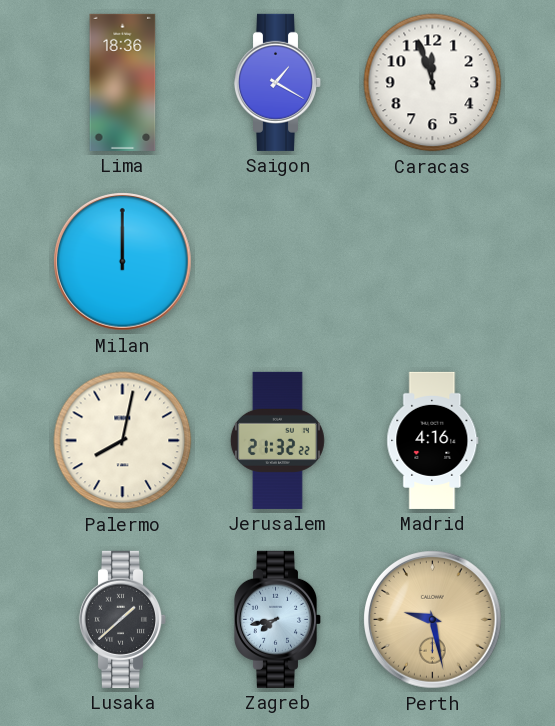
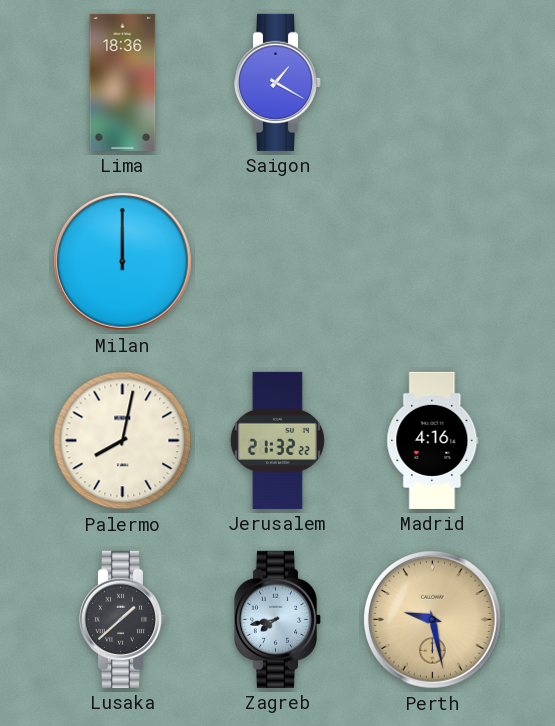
Caracas: 11:57 -> none (433, 83)
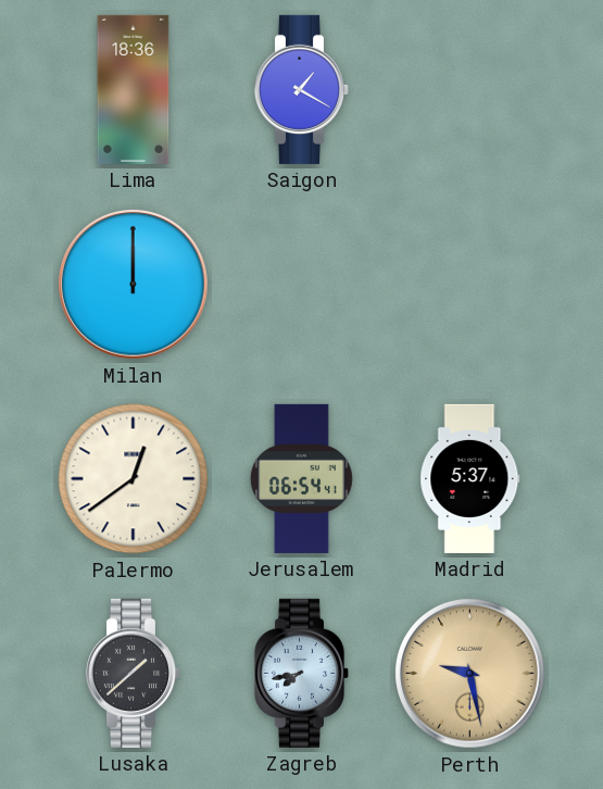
Palermo: 8:02 -> 12:39 (134, 479)
Jerusalem: 21:32 -> 06:54 (301, 478)
Madrid: 4:16 -> 5:37 (470, 478)
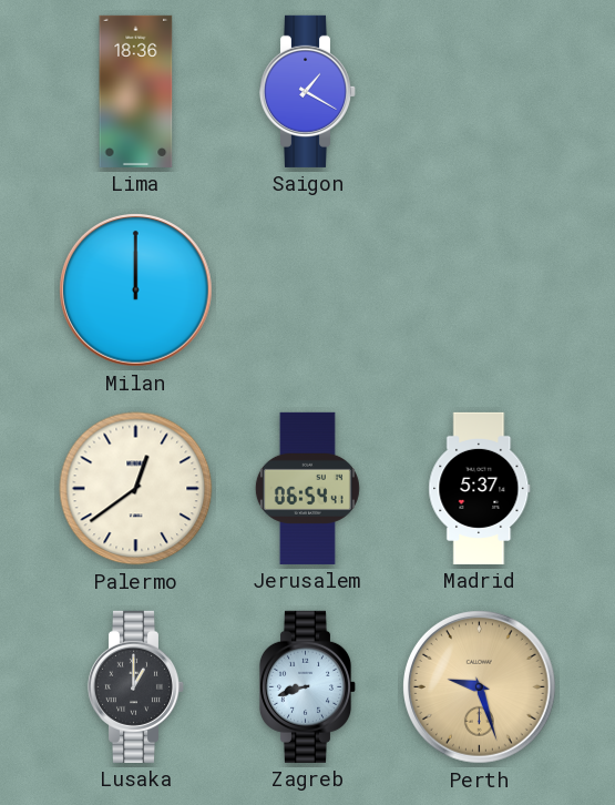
Lusaka: 1:38 -> 1:00 (136, 686)
Zagreb: 7:43 -> 8:42 (308, 686)
Perth: 9:28 -> 9:27 (480, 687)
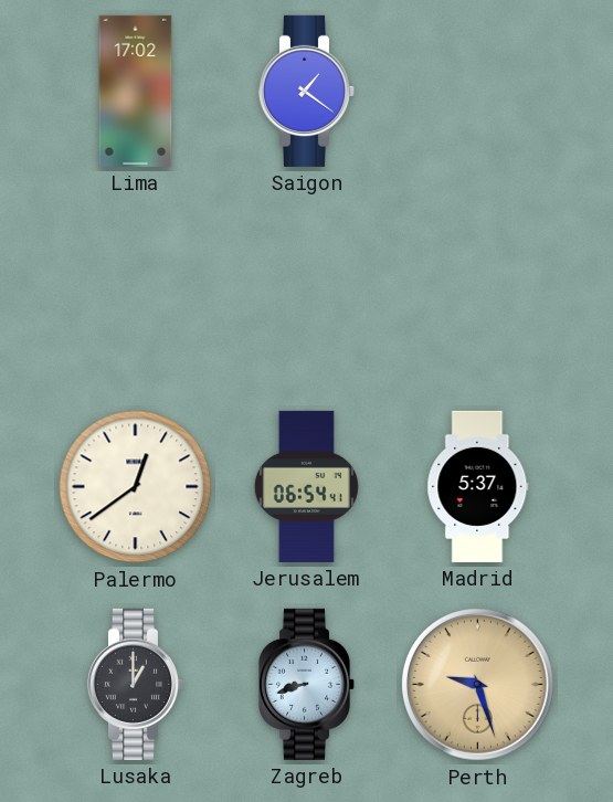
Lima: 18:36 -> 17:02 (136, 91)
Saigon: 1:20 -> 1:21 (307, 91)
Milan: 12:00 -> none (136, 291)
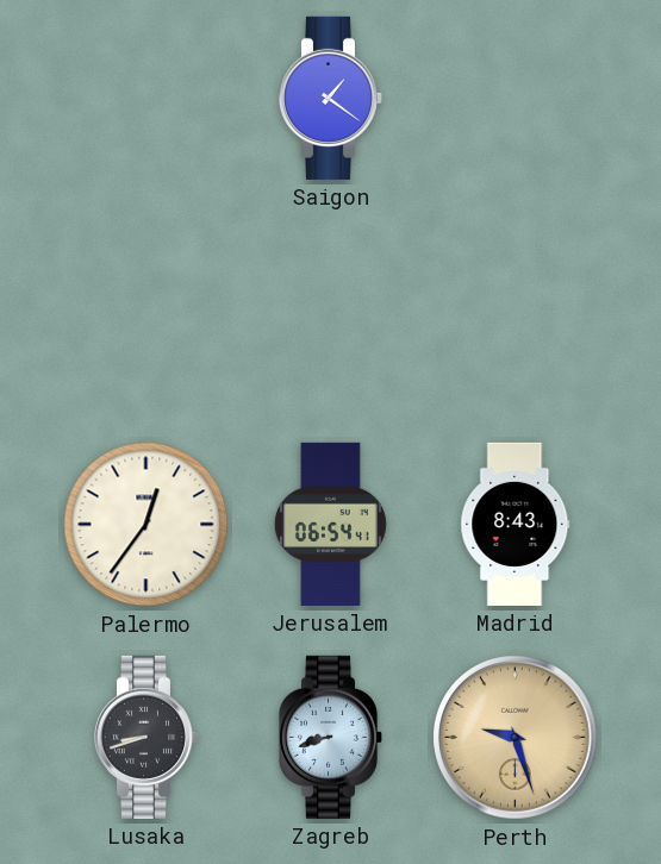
Lima: 17:02 -> none (136, 91)
Palermo: 12:39 -> 12:36 (146, 525)
Madrid: 5:37 -> 8:43 (516, 524)
Lusaka: 1:00 -> 8:42 (146, 737)
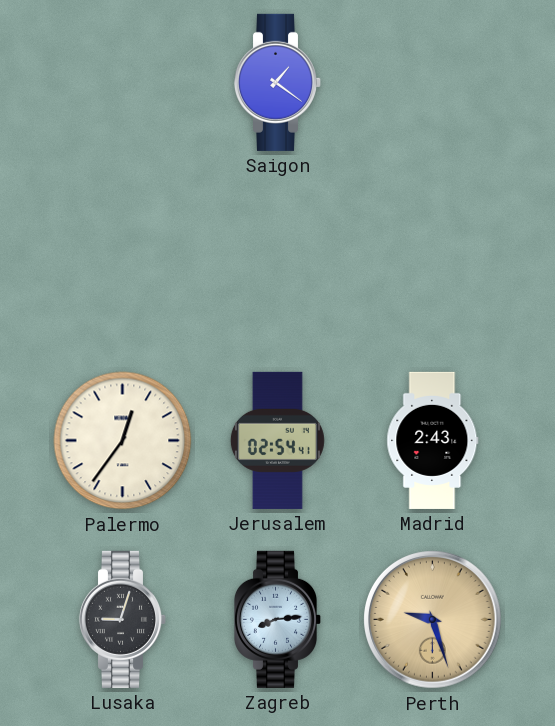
Jerusalem: 06:54 -> 02:54 (277, 440)
Madrid: 8:43 -> 2:43 (433, 440)
Lusaka: 8:42 -> 9:03 (123, 619)
Zagreb: 8:42 -> 8:14 (278, 619)
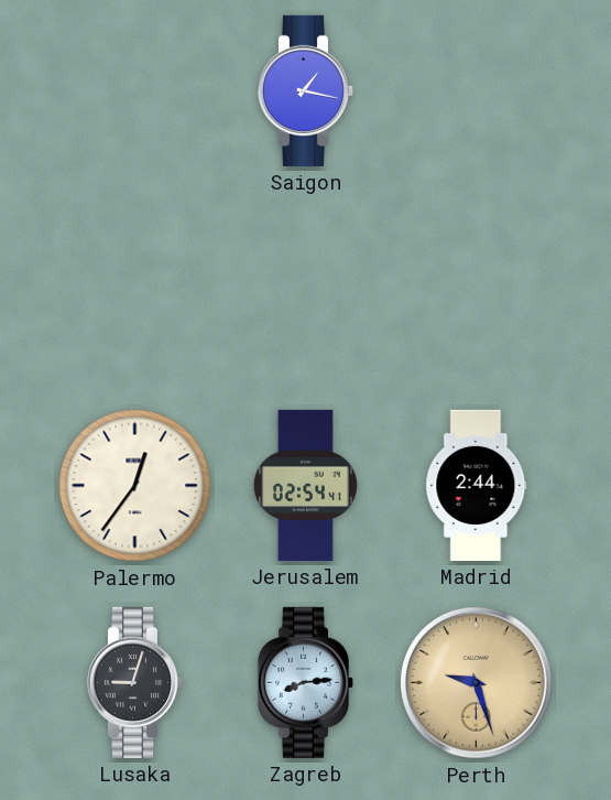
Saigon: 1:21 -> 1:17 (306, 90)
Madrid: 2:43 -> 2:44 (477, 485)
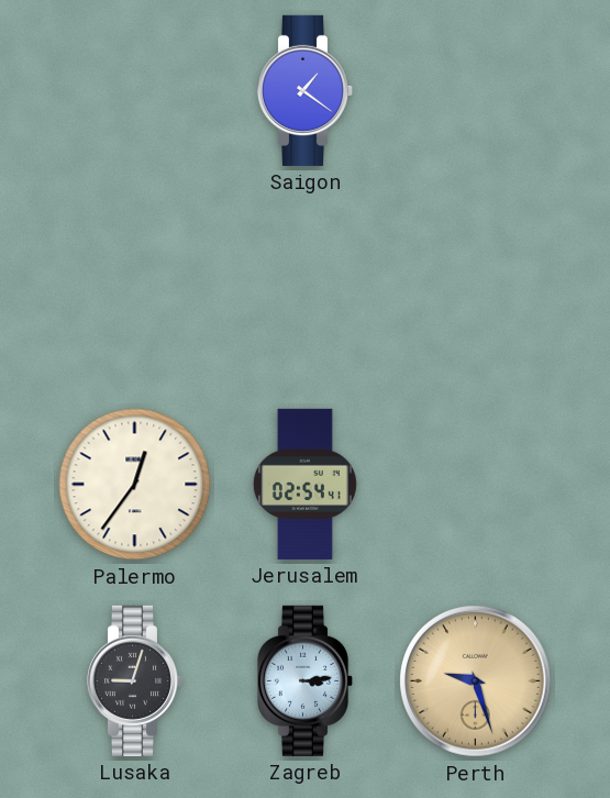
Saigon: 1:17 -> 1:21 (306, 90)
Madrid: 2:44 -> none (477, 485)
Zagreb: 8:14 -> 3:14 (306, 680)
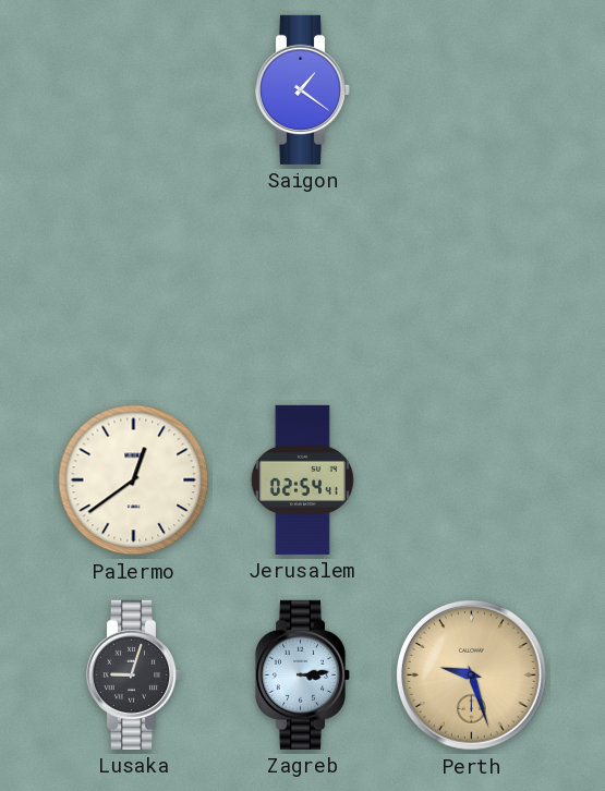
Palermo: 12:36 -> 12:39 (134, 480)
